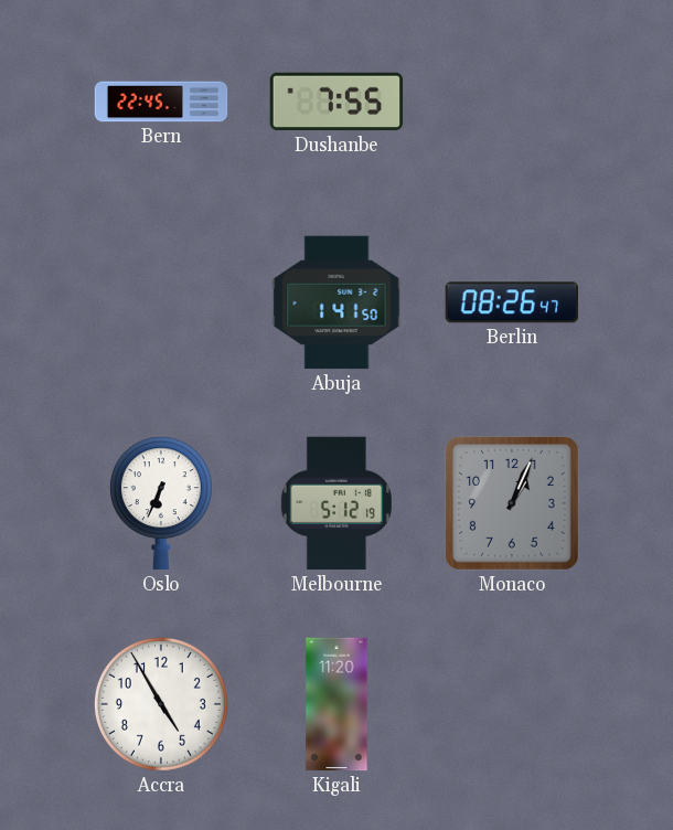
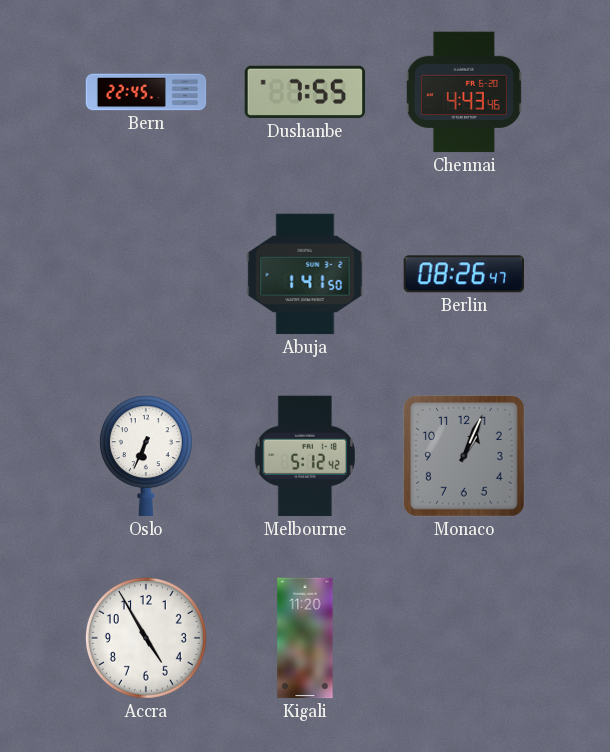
Chennai: none -> 4:43 (464, 92)
Melbourne: 5:12:19 -> 5:12:42 (305, 456)
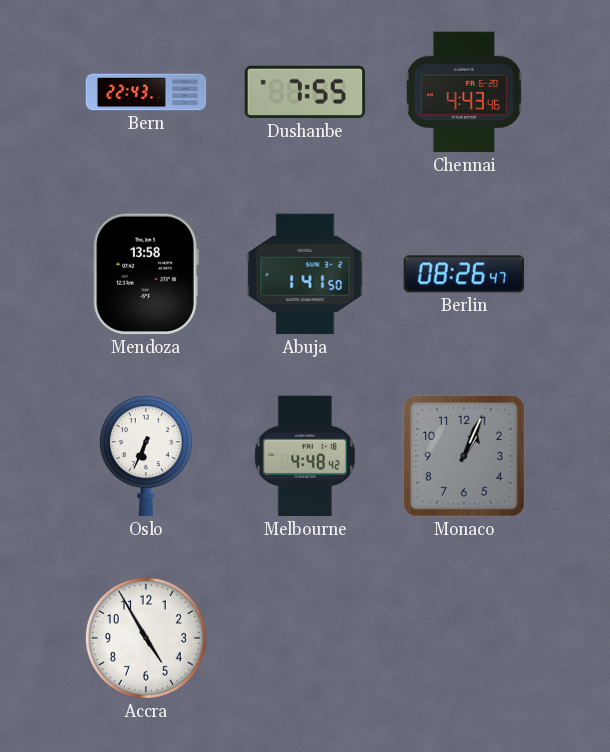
Bern: 22:45 -> 22:43 (146, 92)
Mendoza: none -> 13:58 (146, 274)
Melbourne: 5:12 -> 4:48 (305, 456)
Kigali: 11:20 -> none (305, 638)
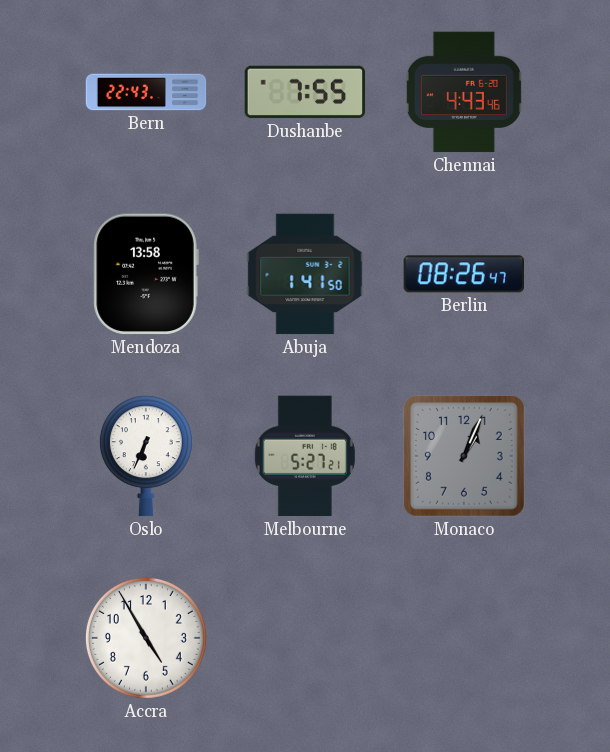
Melbourne: 4:48 -> 5:27 (305, 456)
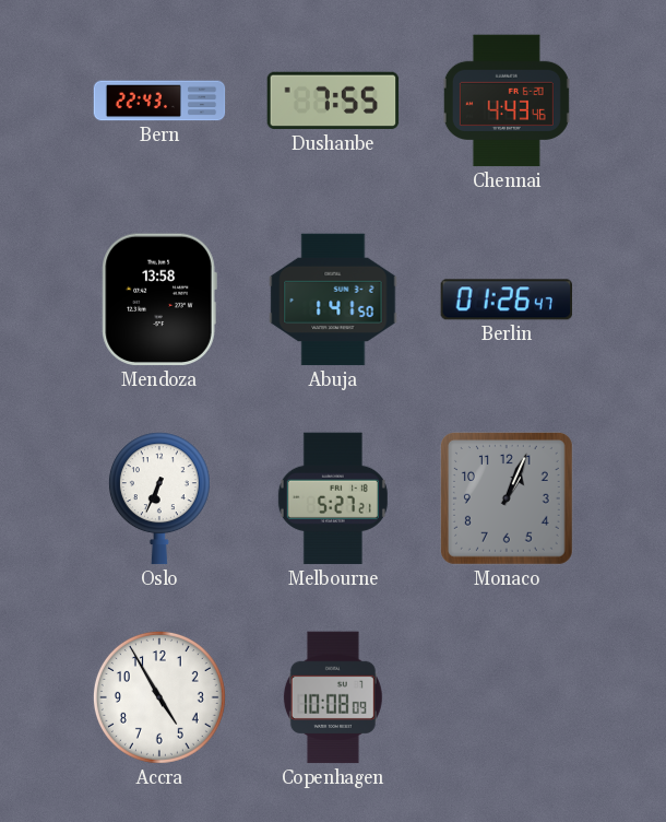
Berlin: 08:26 -> 01:26 (507, 300)
Copenhagen: none -> 10:08 (333, 697)
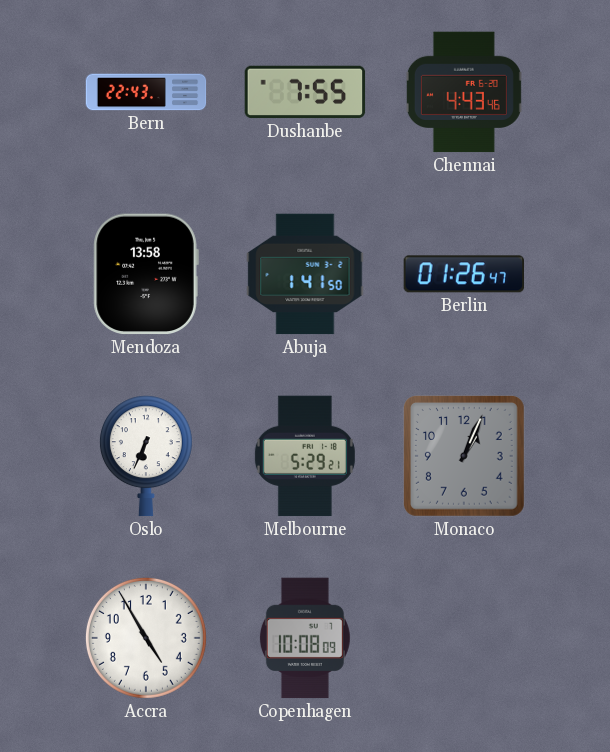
Melbourne: 5:27 -> 5:29 (305, 456)
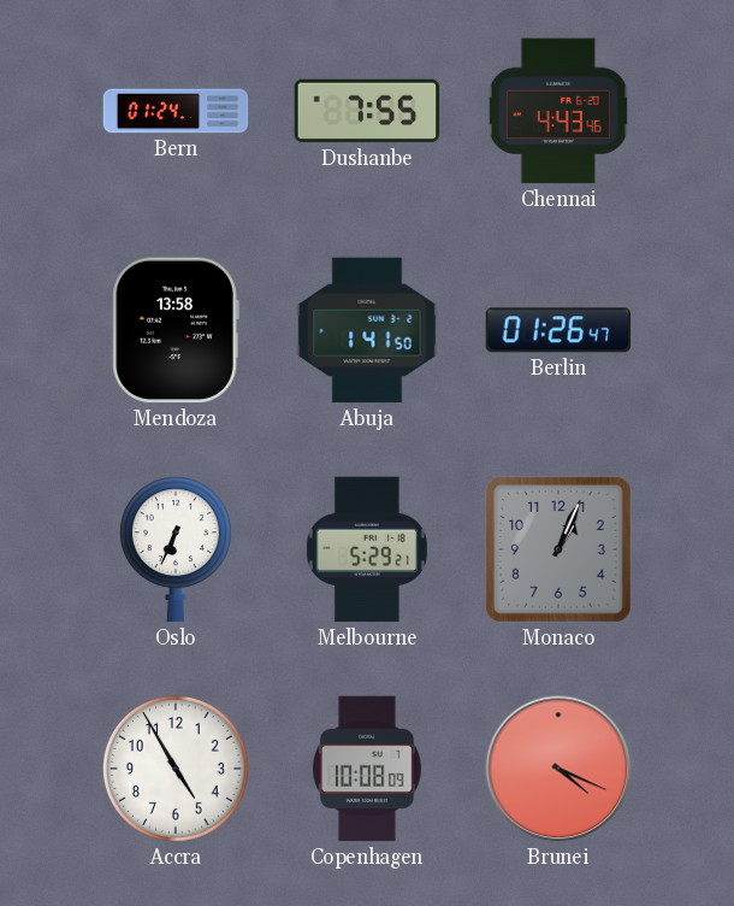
Bern: 22:43 -> 01:24 (176, 111)
Brunei: none -> 4:19 (558, 769)
